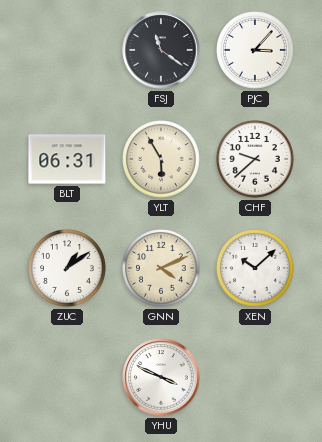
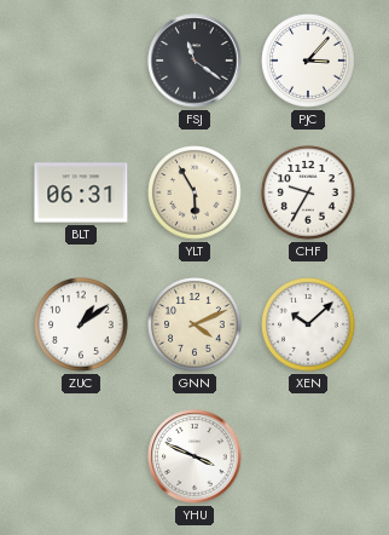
CHF: 9:38 -> 9:35 (308, 192)
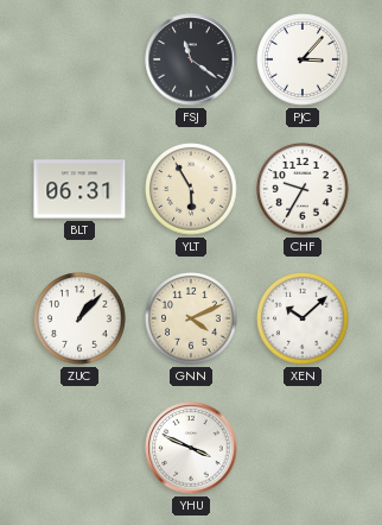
ZUC: 1:09 -> 1:07 (79, 318)
